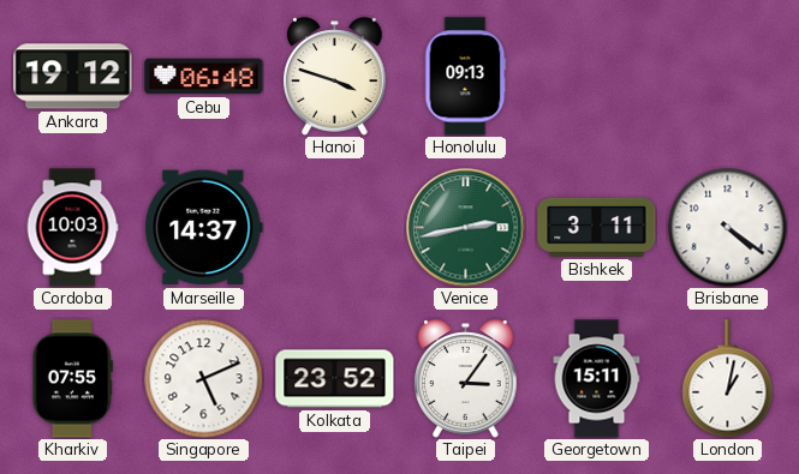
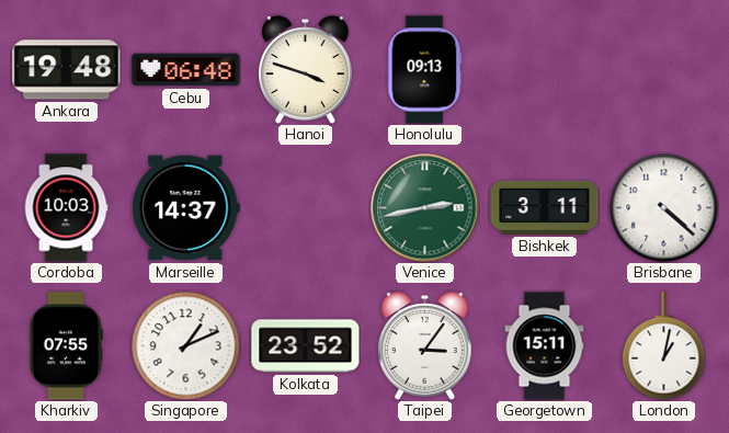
Ankara: 19:12 -> 19:48 (67, 70)
Brisbane: 4:21 -> 4:22 (664, 208)
Singapore: 5:11 -> 1:11 (186, 346)
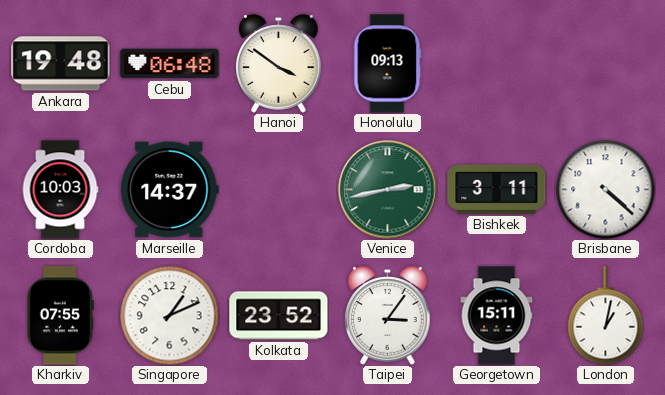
Hanoi: 3:48 -> 3:51 (279, 64)
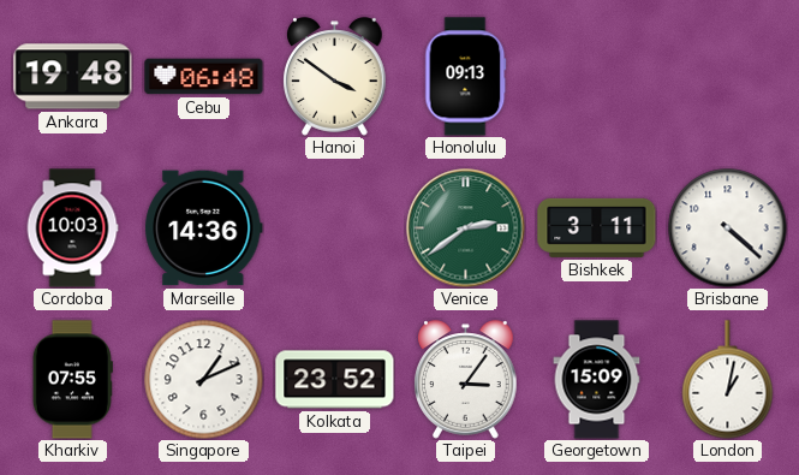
Marseille: 14:37 -> 14:36 (204, 228)
Venice: 2:43 -> 2:39 (466, 228)
Georgetown: 15:11 -> 15:09 (597, 380)
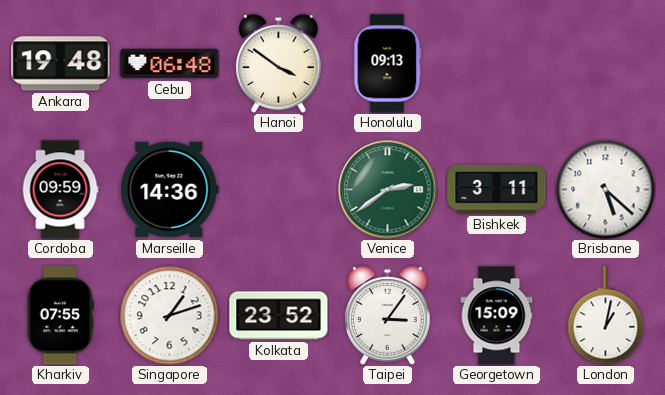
Cordoba: 10:03 -> 09:59 (60, 190)
Brisbane: 4:22 -> 5:22 (606, 190)
Singapore: 1:11 -> 1:12 (170, 316)
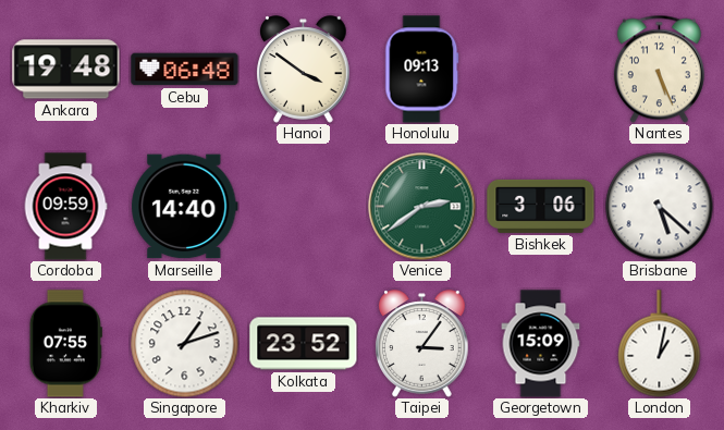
Nantes: none -> 5:26 (659, 69)
Marseille: 14:36 -> 14:40 (185, 207)
Bishkek: 3:11 -> 3:06 (541, 206)
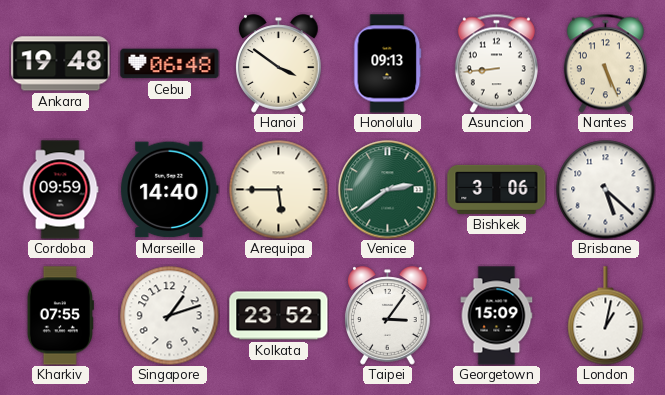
Asuncion: none -> 8:44 (496, 63)
Arequipa: none -> 5:45 (279, 190)
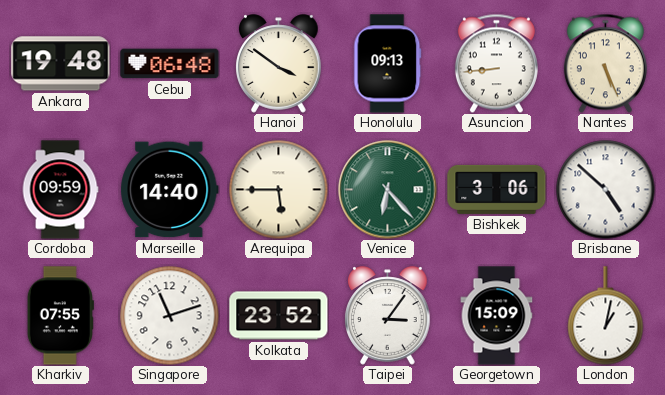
Venice: 2:39 -> 6:23 (388, 190)
Brisbane: 5:22 -> 4:52 (606, 190)
Singapore: 1:12 -> 11:12 (170, 316)
